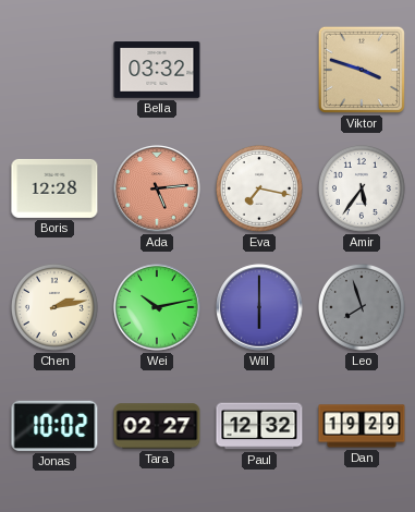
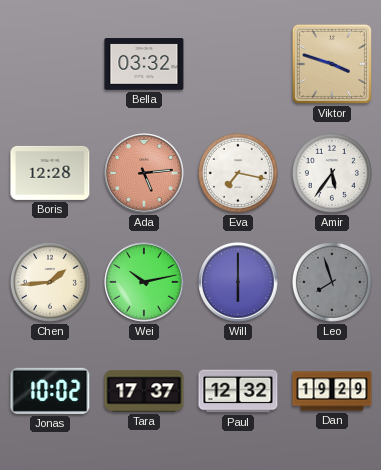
Chen: 2:13 -> 1:44 (50, 282)
Tara: 02:27 -> 17:37 (144, 391)
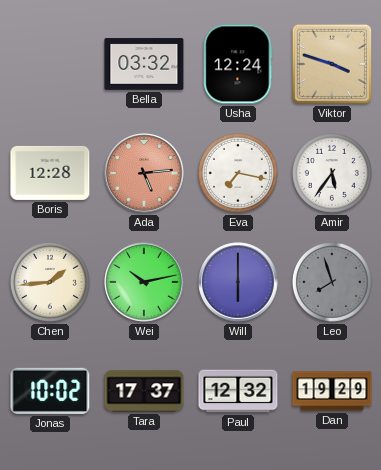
Usha: none -> 12:24 (238, 64)
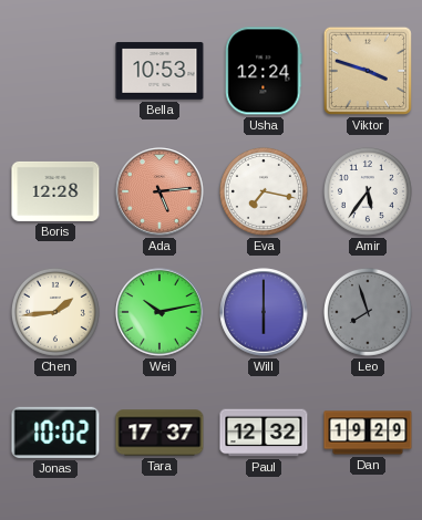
Bella: 03:32 -> 10:53 (159, 71)
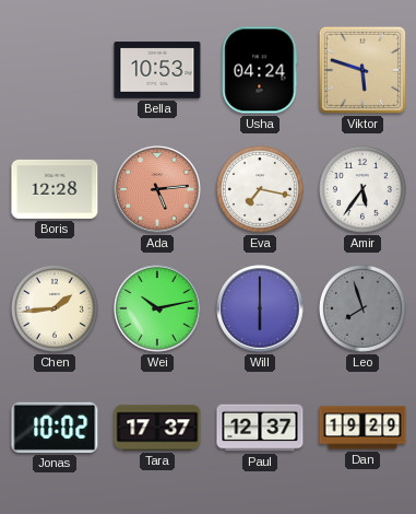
Usha: 12:24 -> 04:24 (260, 70)
Viktor: 3:48 -> 5:48 (362, 70)
Paul: 12:32 -> 12:37 (260, 428)
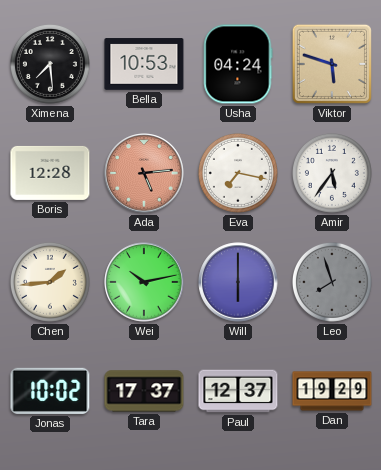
Ximena: none -> 7:29 (50, 64)
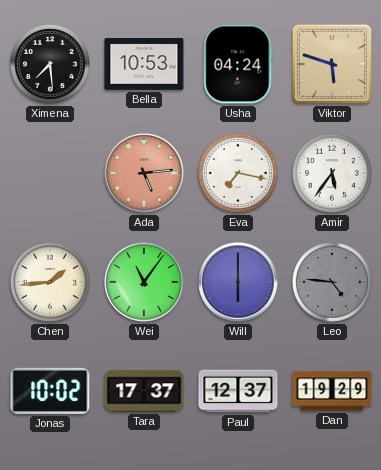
Boris: 12:28 -> none (50, 173)
Wei: 10:13 -> 11:06 (144, 282)
Leo: 7:57 -> 4:46 (332, 282)
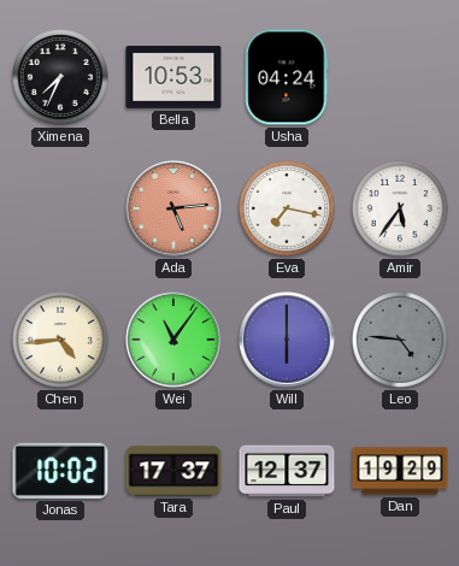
Ximena: 7:29 -> 7:34 (60, 77)
Viktor: 5:48 -> none (332, 64)
Chen: 1:44 -> 4:44 (60, 340)
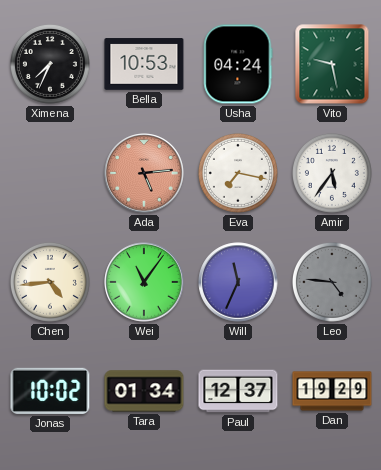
Vito: none -> 9:28 (332, 64)
Will: 6:00 -> 11:34 (238, 282)
Tara: 17:37 -> 01:34 (144, 391)
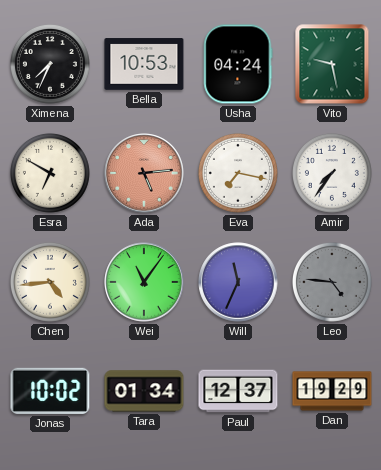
Esra: none -> 6:50 (50, 173)
Amir: 5:36 -> 7:36 (332, 173)
